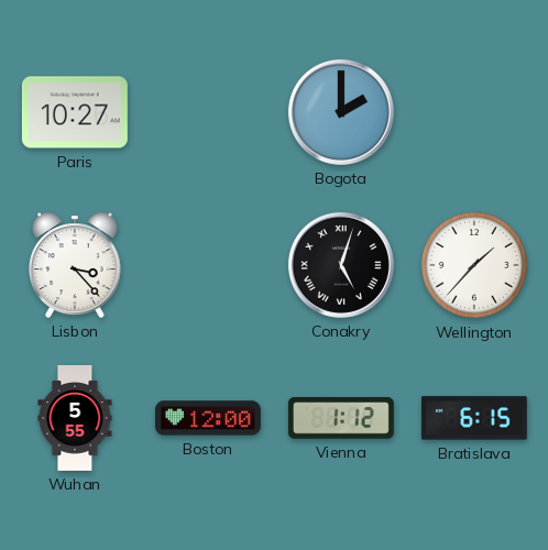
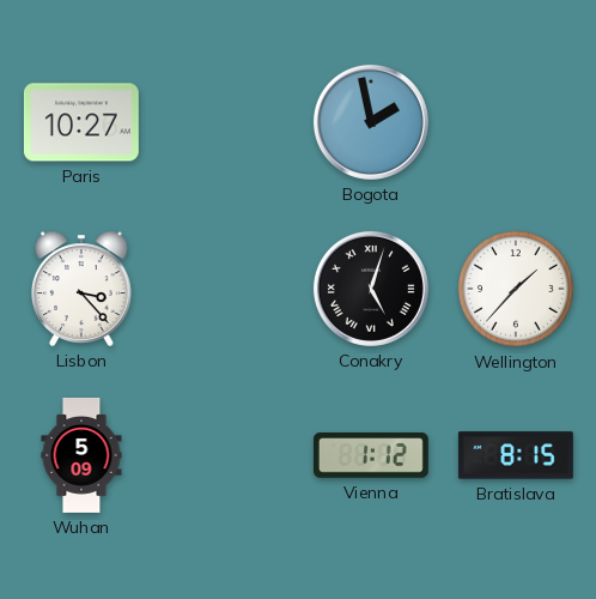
Bogota: 2:00 -> 1:58 (371, 122)
Wuhan: 5:55 -> 5:09 (81, 455)
Boston: 12:00 -> none (208, 418)
Bratislava: 6:15 -> 8:15 (516, 455)
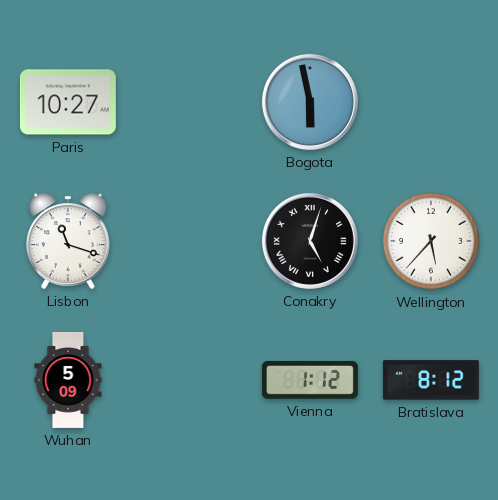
Bogota: 1:58 -> 5:58 (310, 102)
Lisbon: 3:23 -> 11:18 (68, 241)
Wellington: 1:37 -> 5:37 (431, 241)
Bratislava: 8:15 -> 8:12 (431, 380)
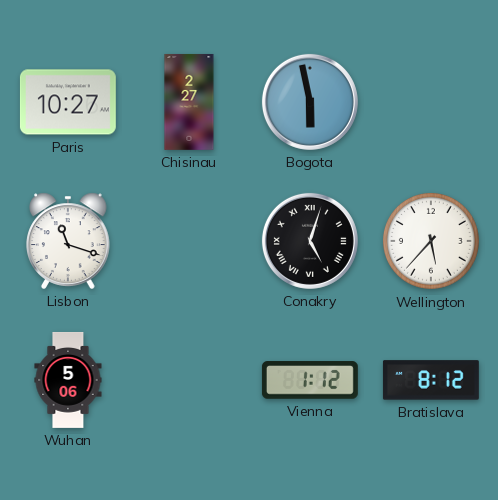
Chisinau: none -> 2:27 (189, 102)
Wuhan: 5:09 -> 5:06 (68, 380)
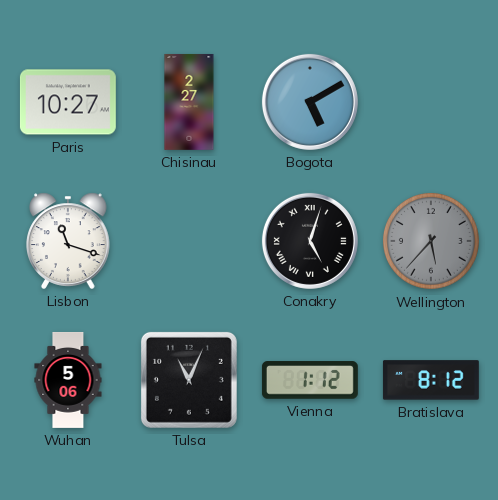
Bogota: 5:58 -> 5:10 (310, 102)
Wellington dial: white -> grey (431, 241)
Tulsa: none -> 11:04 (189, 380)
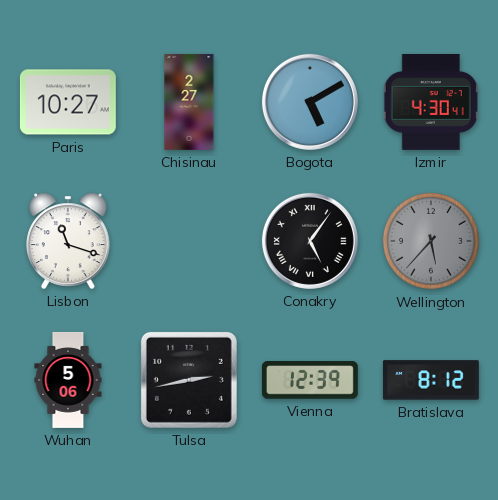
Izmir: none -> 4:30 (431, 102)
Conakry: 5:03 -> 5:06 (310, 241)
Tulsa: 11:04 -> 2:43 (189, 380)
Vienna: 1:12 -> 12:39 (310, 380)
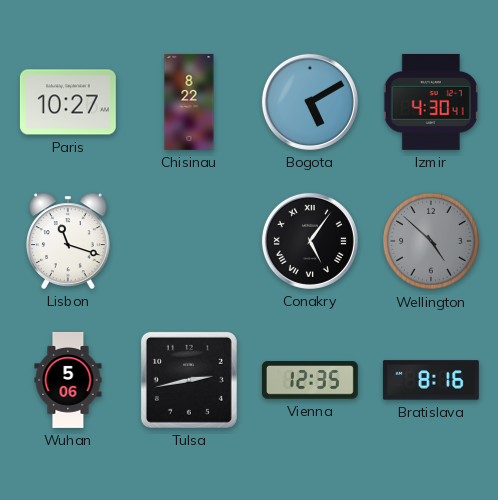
Chisinau: 2:27 -> 8:22 (189, 102)
Wellington: 5:37 -> 4:52 (431, 241)
Vienna: 12:39 -> 12:35 (310, 380)
Bratislava: 8:12 -> 8:16 (431, 380)
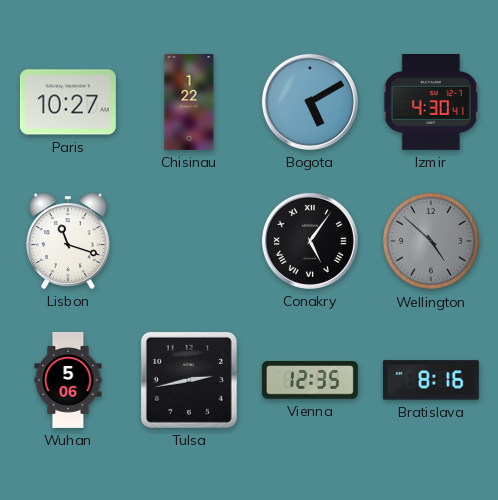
Chisinau: 8:22 -> 1:22 (189, 102)
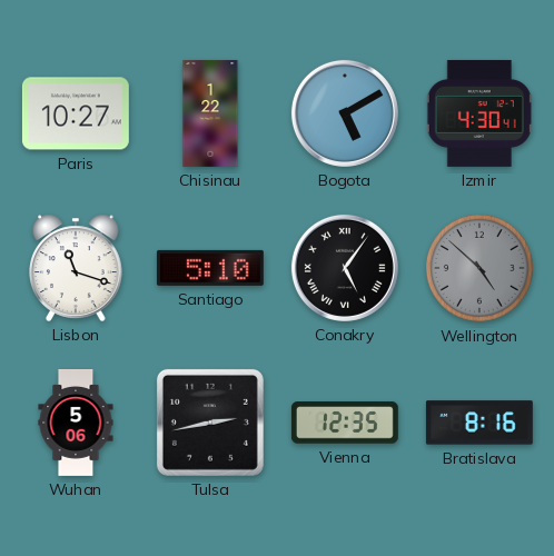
Santiago: none -> 5:10 (210, 268)
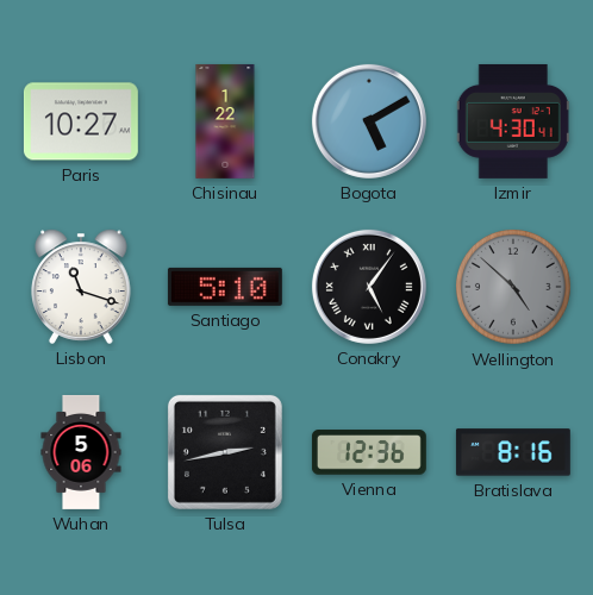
Vienna: 12:35 -> 12:36 (369, 452)
